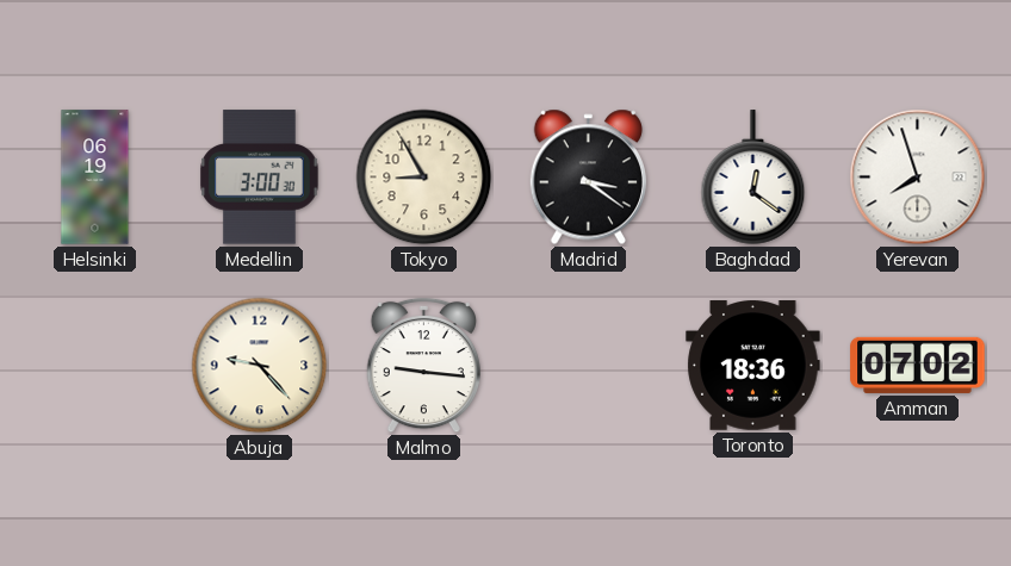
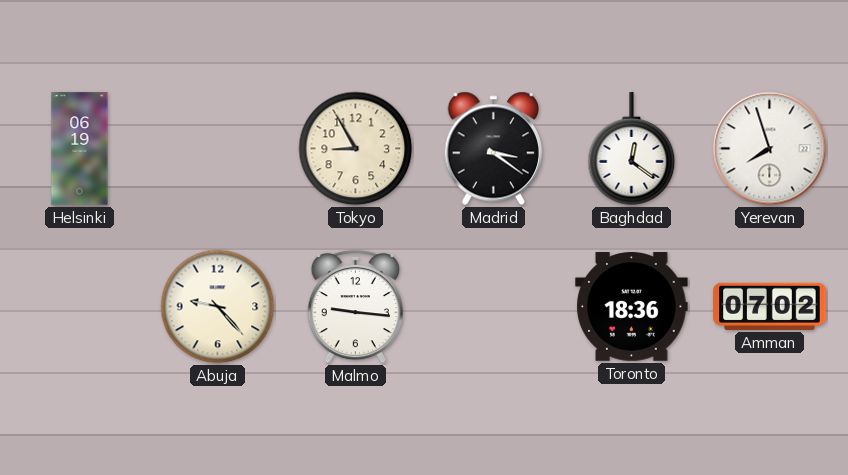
Medellin: 3:00 -> none (260, 178)
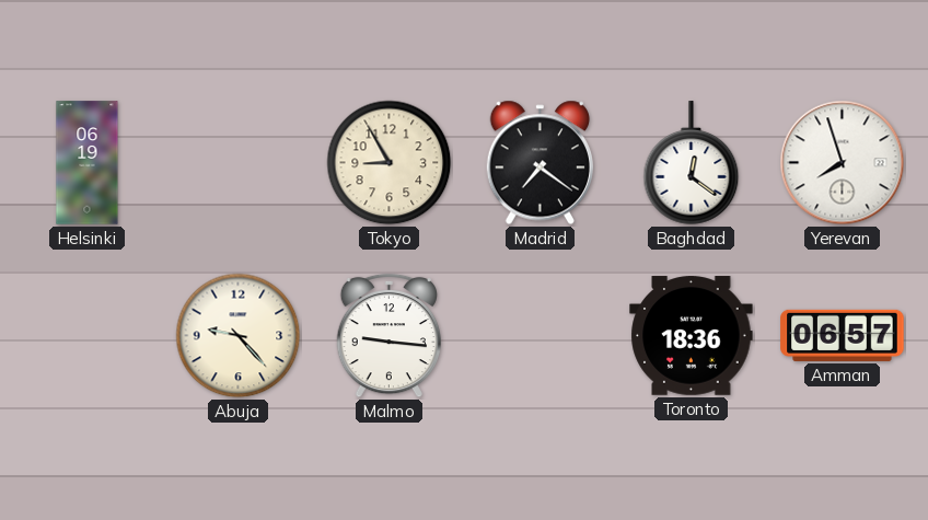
Madrid: 3:21 -> 7:21 (540, 163)
Amman: 07:02 -> 06:57 (843, 335)
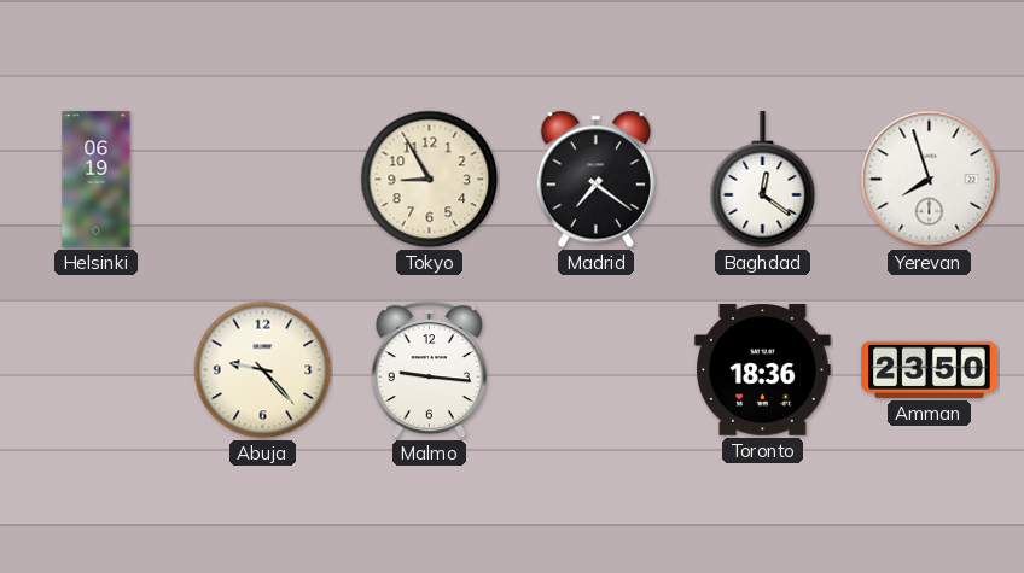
Amman: 06:57 -> 23:50 (930, 369)
